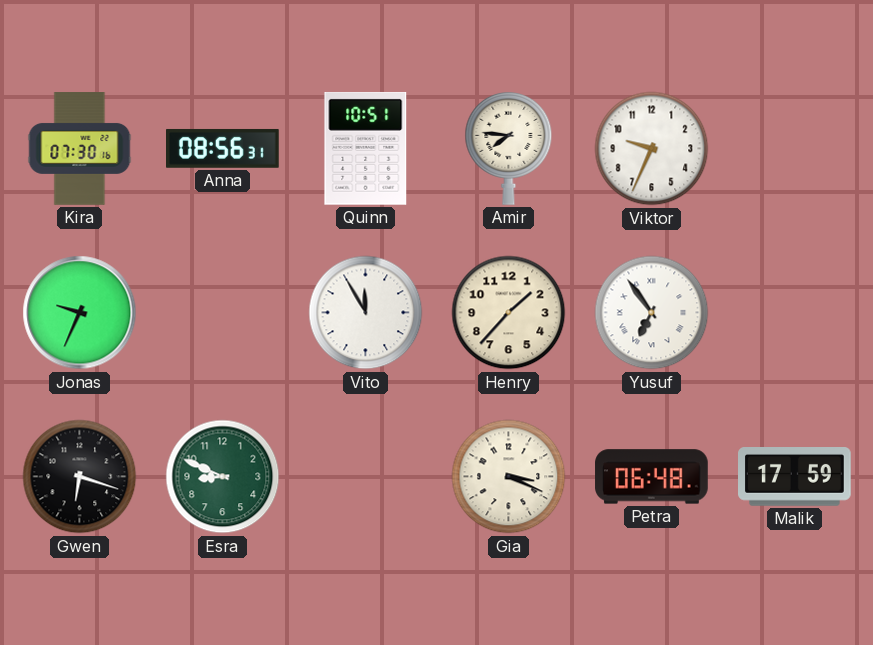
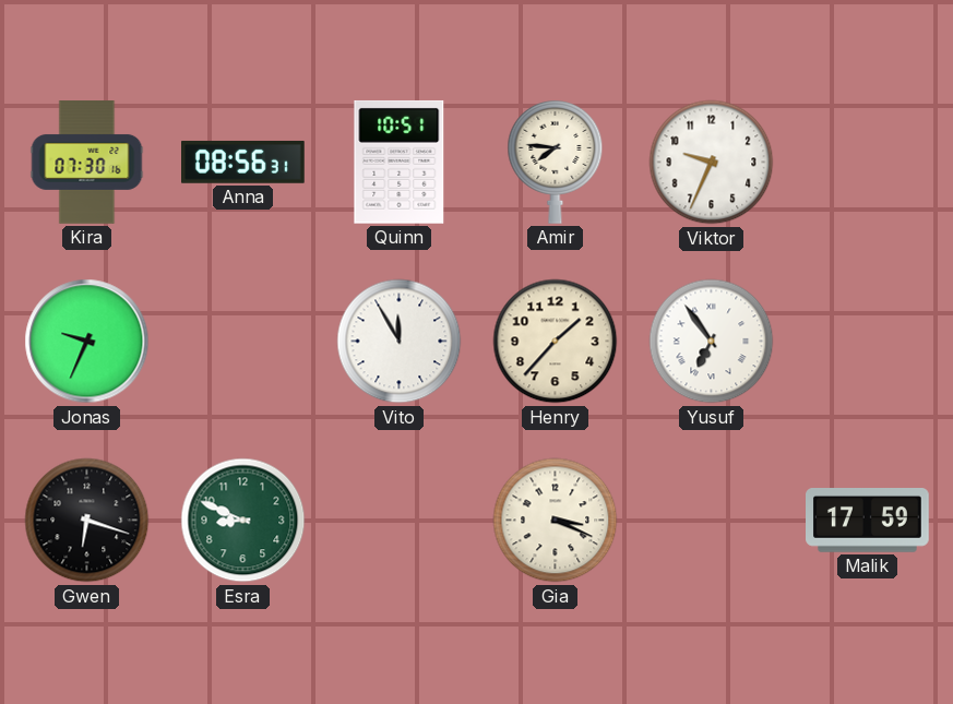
Petra: 06:48 -> none (652, 477)
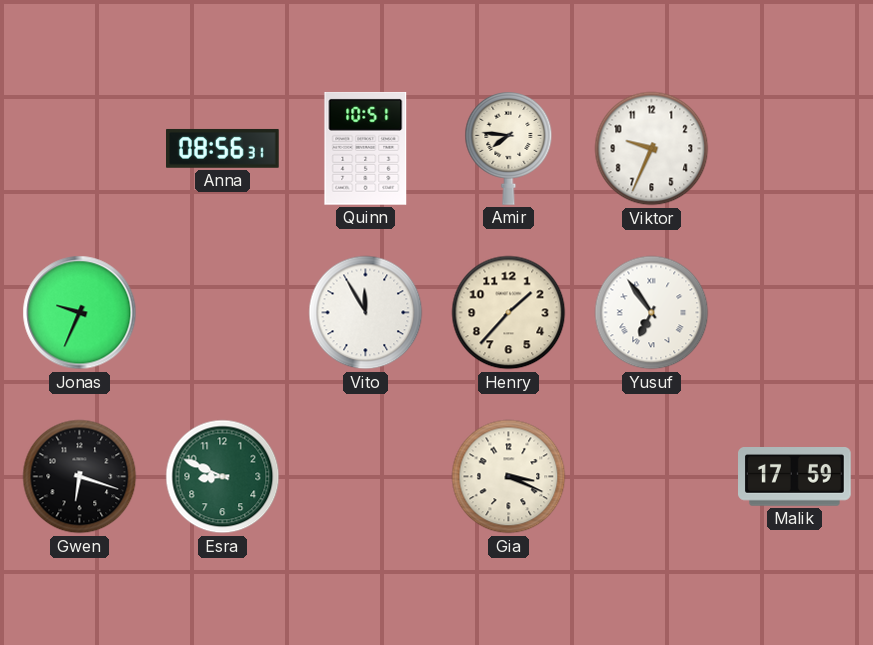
Kira: 07:30 -> none (87, 163)
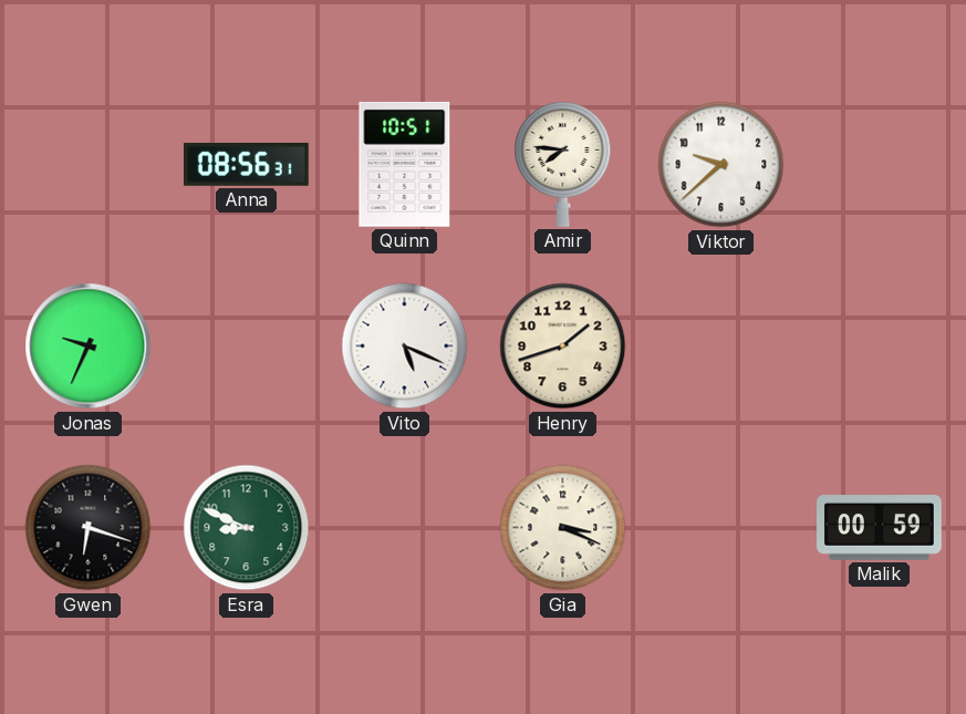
Viktor: 9:34 -> 9:38 (721, 165)
Vito: 11:55 -> 5:19 (405, 346)
Henry: 1:37 -> 1:42 (563, 346)
Yusuf: 6:54 -> none (652, 313)
Malik: 17:59 -> 00:59 (880, 528)
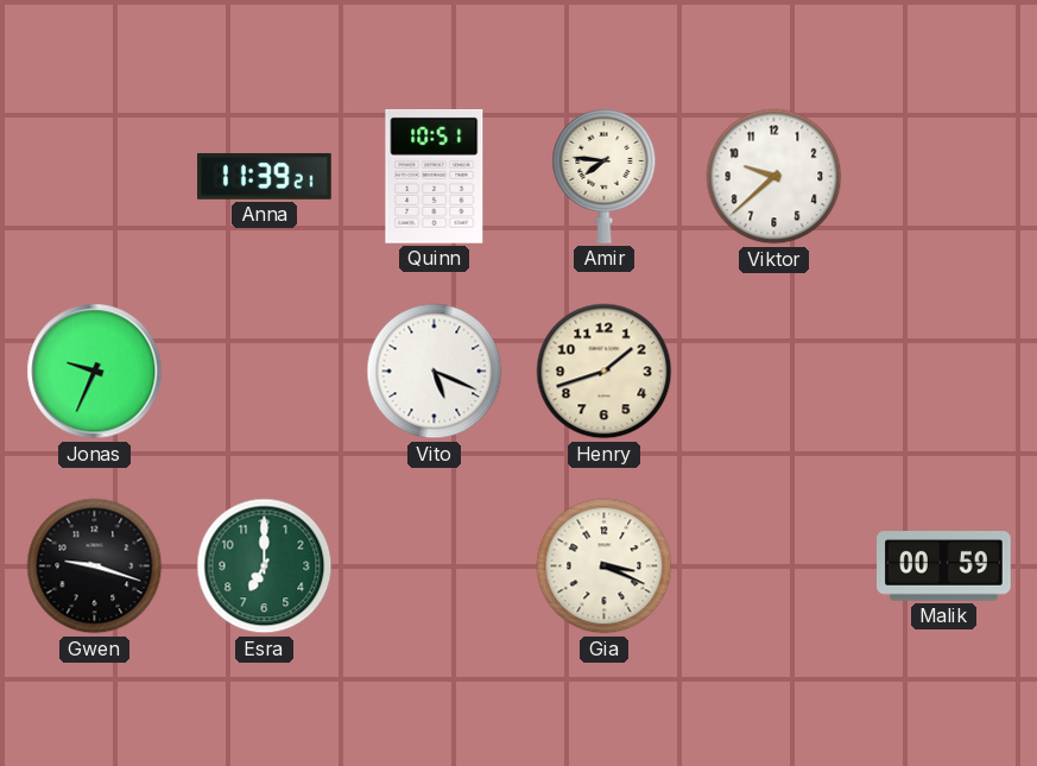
Anna: 08:56 -> 11:39 (265, 176)
Gwen: 6:18 -> 9:18 (95, 566)
Esra: 8:49 -> 7:00 (265, 566)
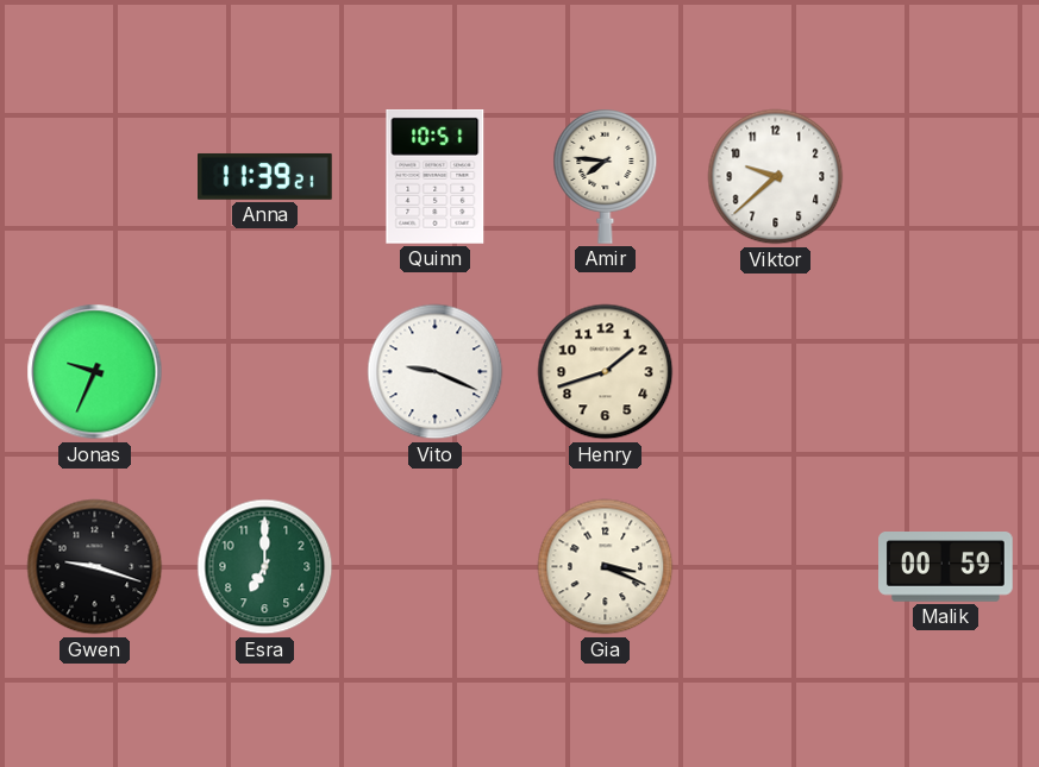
Vito: 5:19 -> 9:19 (436, 372)
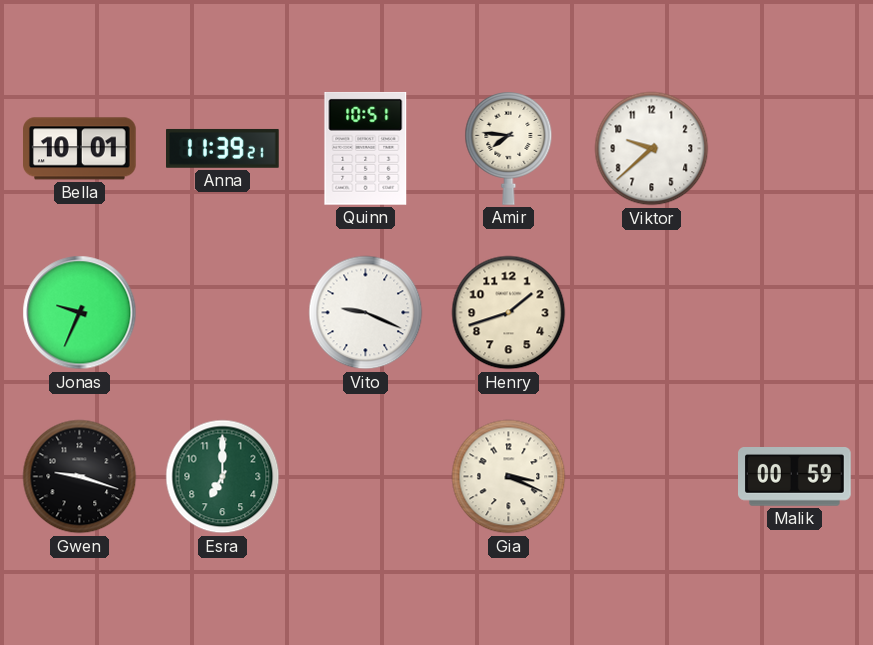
Bella: none -> 10:01 (80, 149)
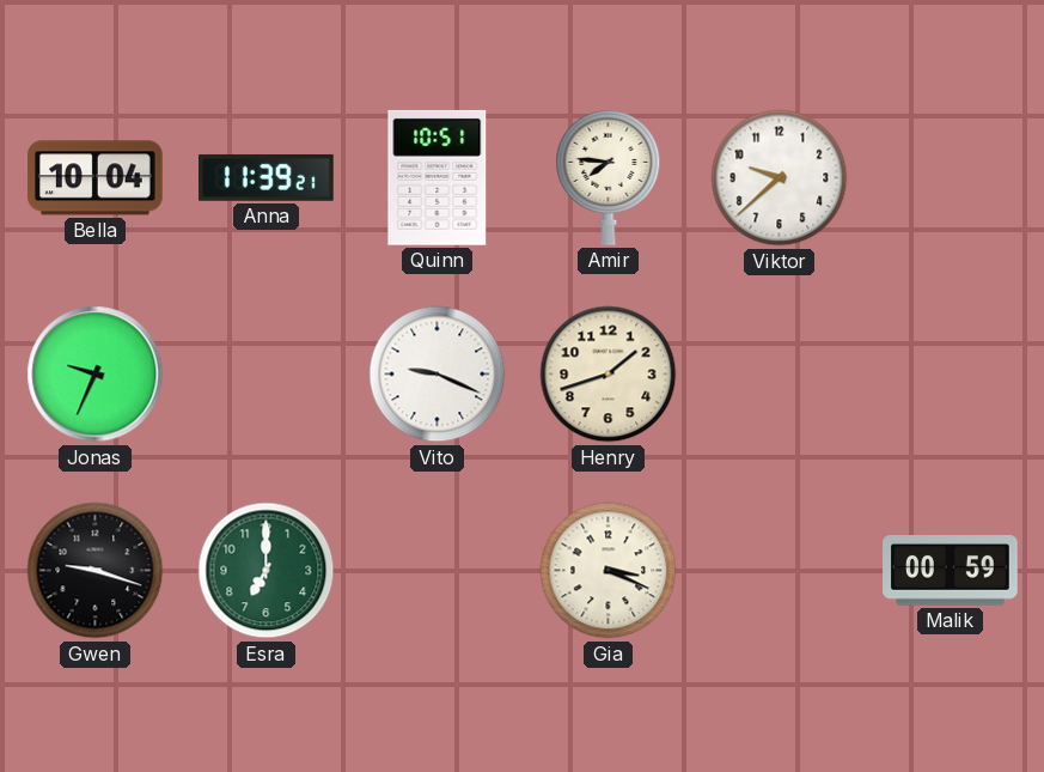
Bella: 10:01 -> 10:04 (96, 178)
